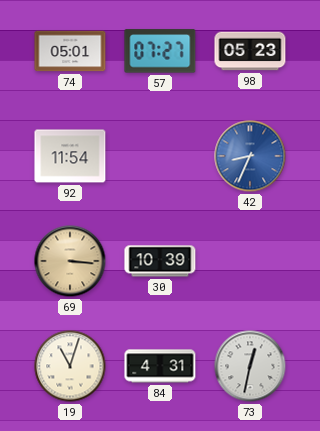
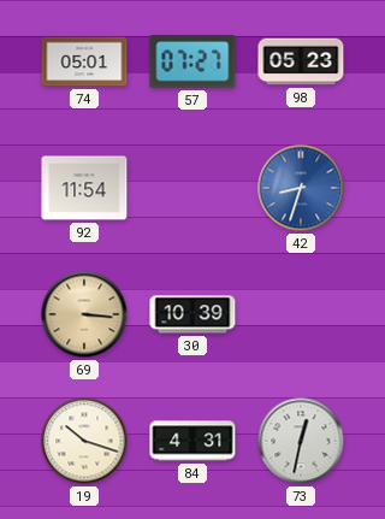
42: 8:34 -> 8:33 (301, 188)
19: 11:03 -> 10:18 (84, 441)
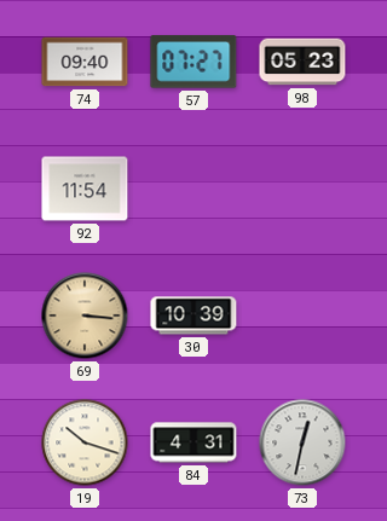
74: 05:01 -> 09:40 (85, 62)
42: 8:33 -> none (301, 188)
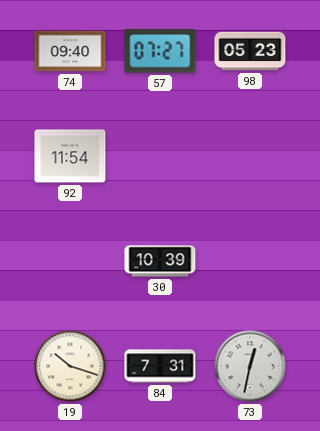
69: 3:16 -> none (85, 316)
84: 4:31 -> 7:31 (160, 366)
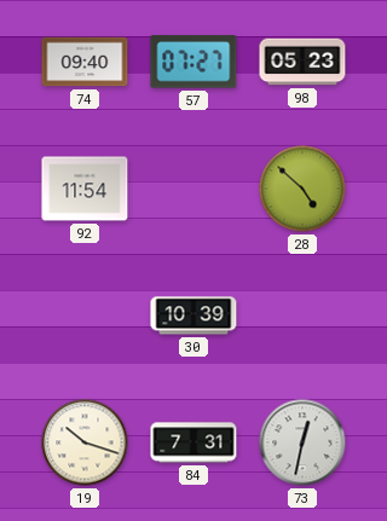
28: none -> 4:52 (302, 189)
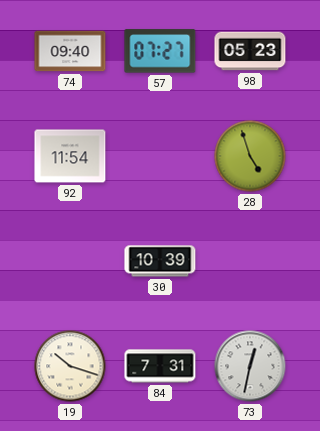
28: 4:52 -> 4:57 (250, 156)
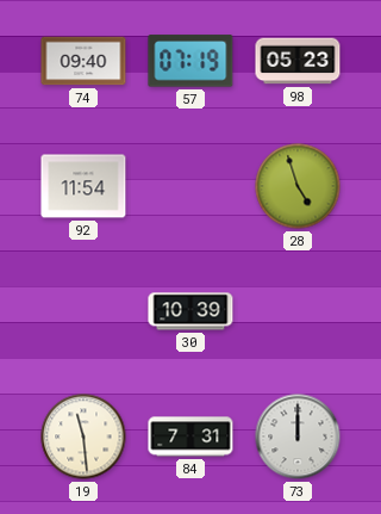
57: 07:27 -> 07:19 (190, 61)
19: 10:18 -> 11:29 (83, 436)
73: 12:32 -> 12:00 (298, 436)
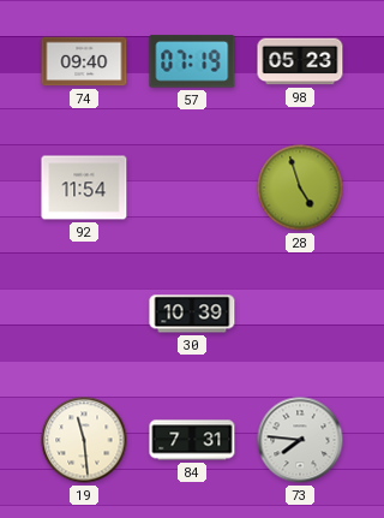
73: 12:00 -> 7:46 (300, 440)
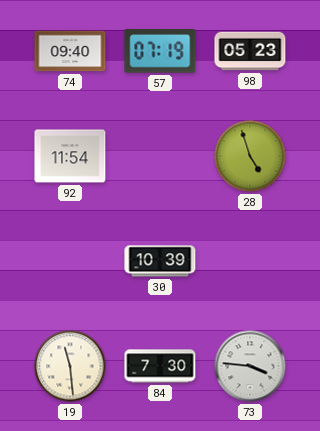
84: 7:31 -> 7:30 (160, 366)
73: 7:46 -> 3:46 (250, 366)
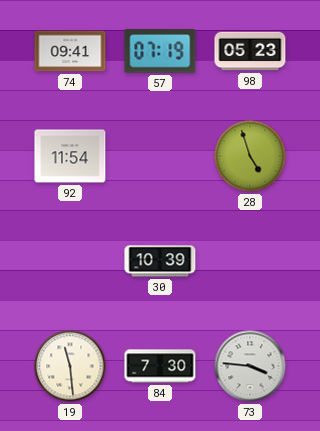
74: 09:40 -> 09:41 (70, 51)
